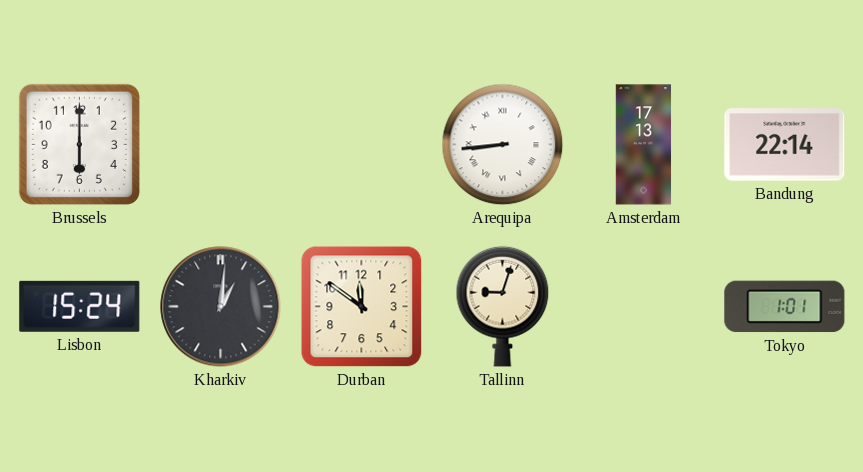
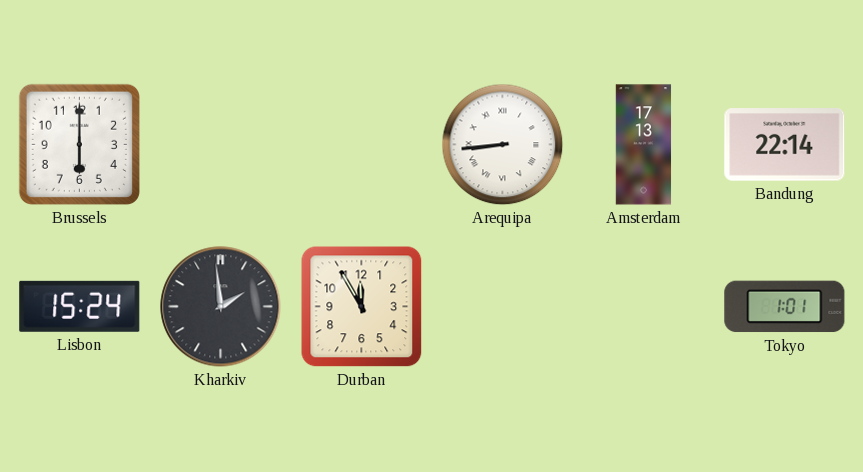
Kharkiv: 1:01 -> 1:59 (221, 307)
Durban: 11:51 -> 11:55 (362, 307)
Tallinn: 9:03 -> none (503, 306)
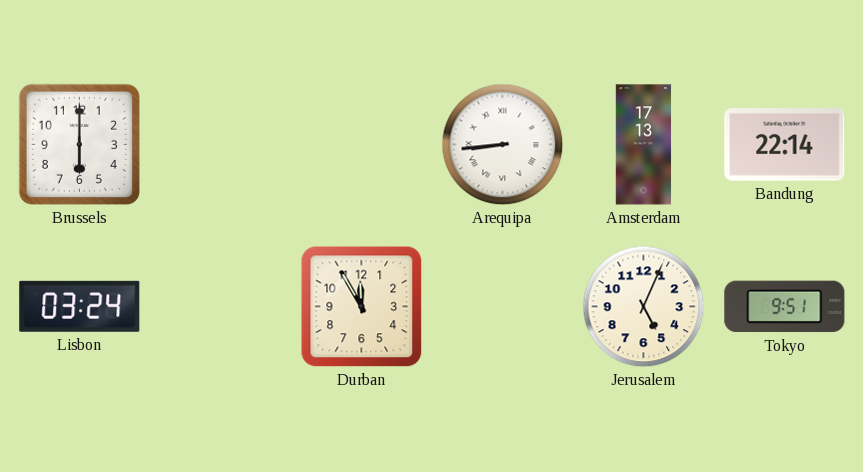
Lisbon: 15:24 -> 03:24 (80, 306)
Kharkiv: 1:59 -> none (221, 307)
Jerusalem: none -> 5:04 (644, 307)
Tokyo: 1:01 -> 9:51 (785, 307)
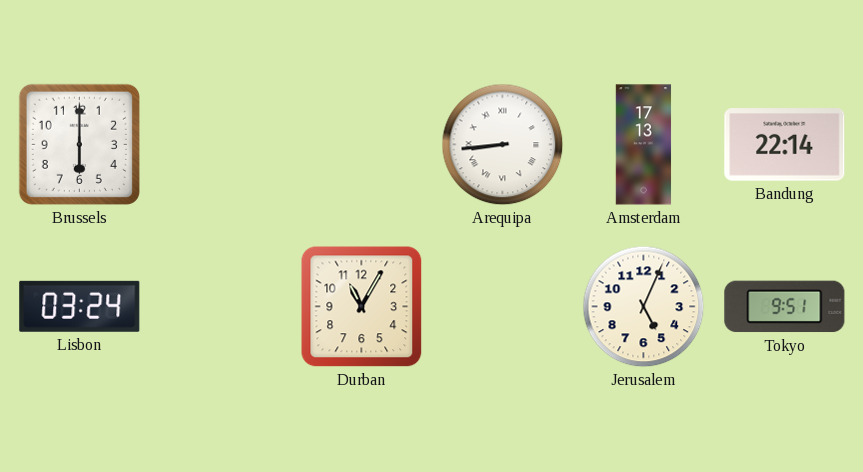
Durban: 11:55 -> 11:05 (362, 307)
